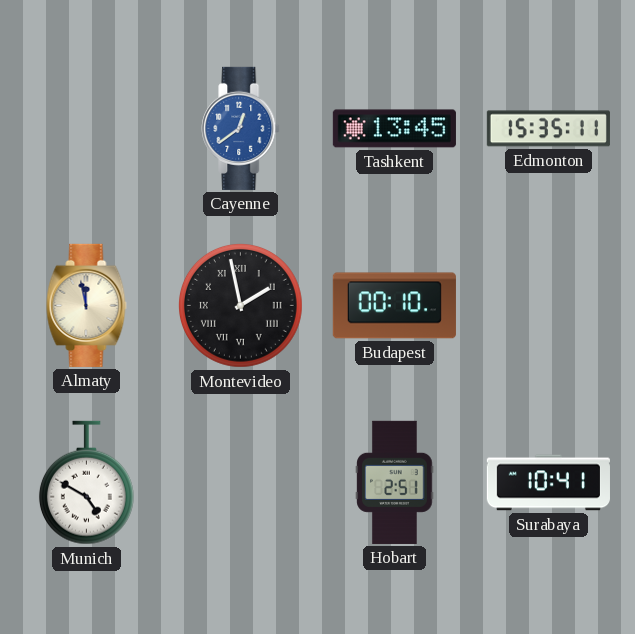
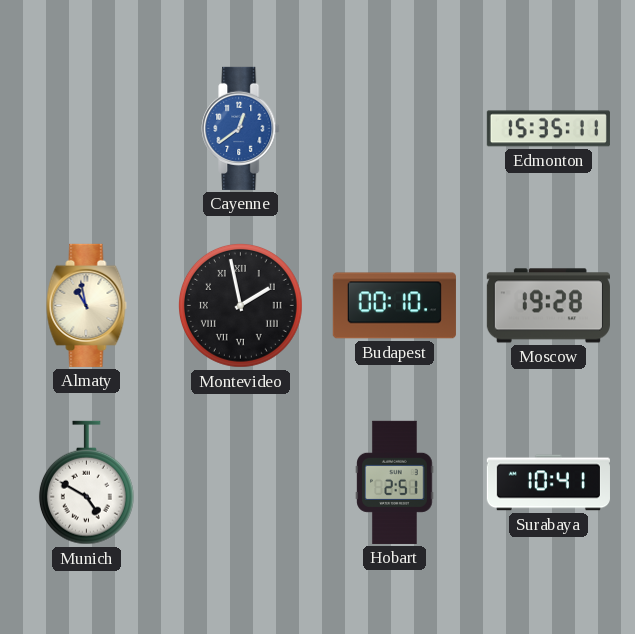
Tashkent: 13:45 -> none (394, 129)
Almaty: 11:58 -> 10:58 (87, 305)
Moscow: none -> 19:28 (548, 306)
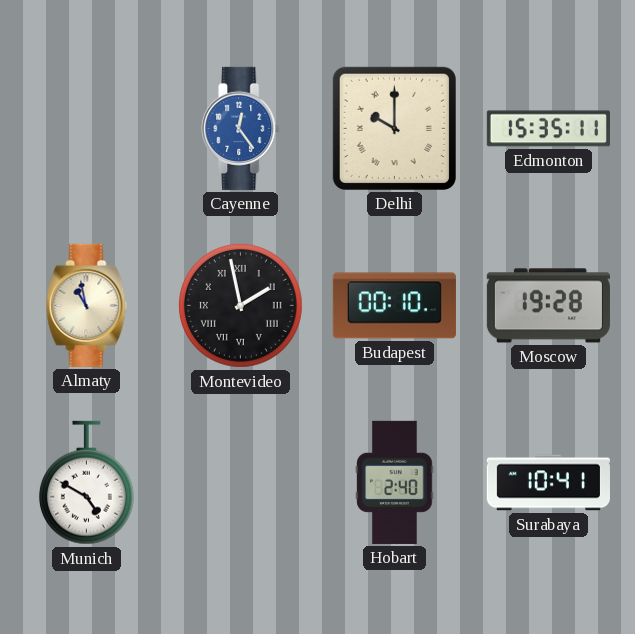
Cayenne: 12:39 -> 12:24 (241, 128)
Delhi: none -> 10:00 (394, 128)
Hobart: 2:51 -> 2:40 (395, 482)
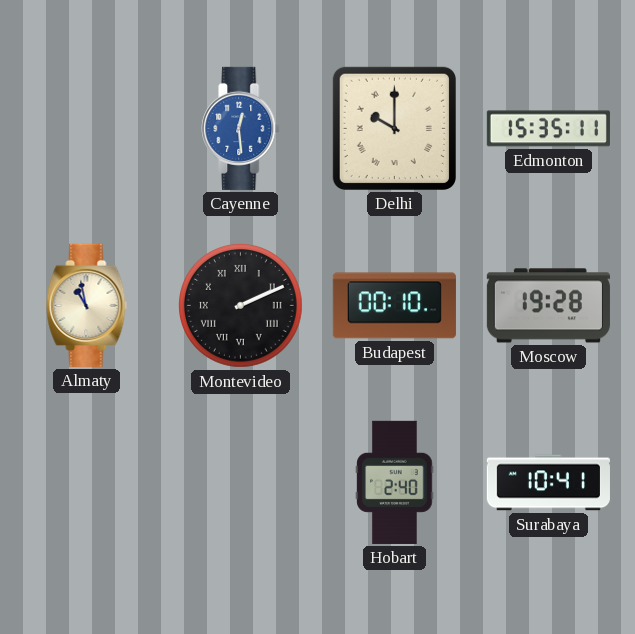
Cayenne: 12:24 -> 12:29 (241, 128)
Montevideo: 1:58 -> 2:11 (240, 305)
Munich: 4:50 -> none (86, 483)
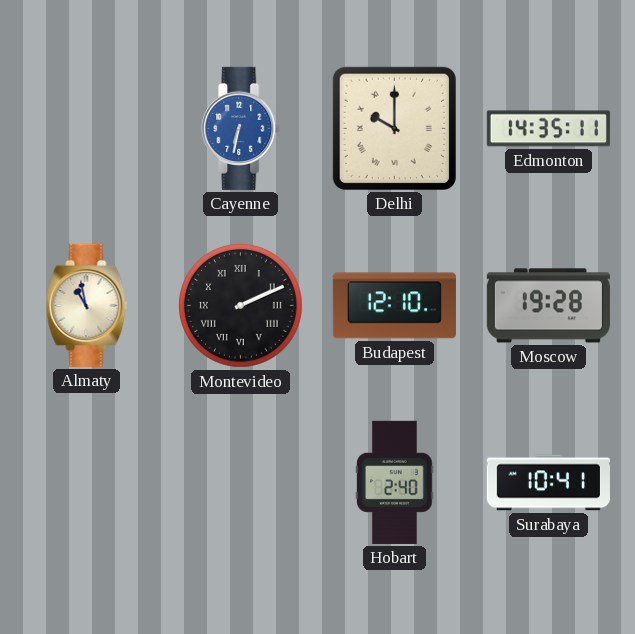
Cayenne: 12:29 -> 6:32 (241, 128)
Edmonton: 15:35 -> 14:35 (548, 129)
Budapest: 00:10 -> 12:10 (394, 306)
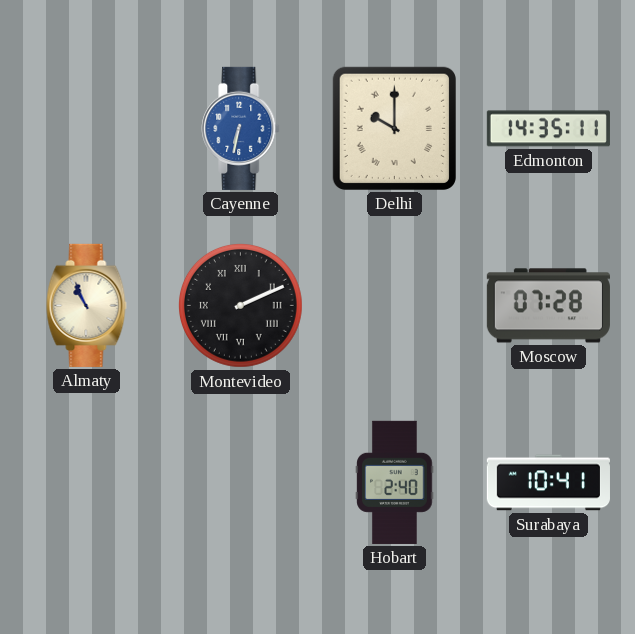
Almaty: 10:58 -> 10:56 (87, 305)
Budapest: 12:10 -> none (394, 306)
Moscow: 19:28 -> 07:28 (548, 306)
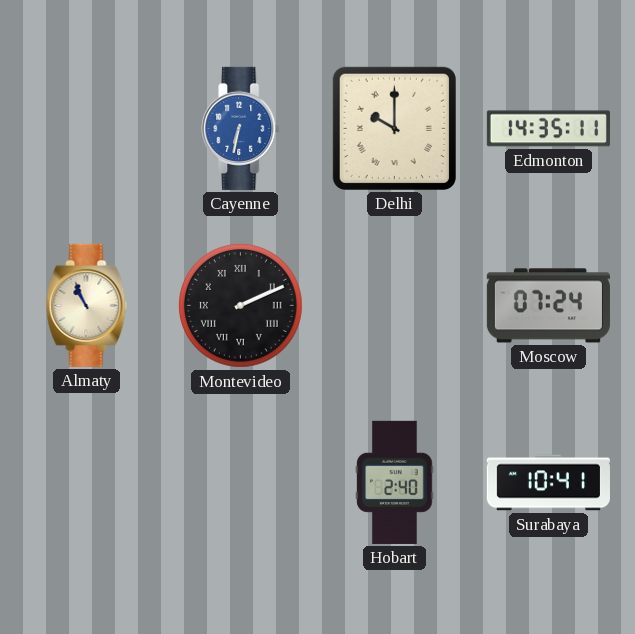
Moscow: 07:28 -> 07:24 (548, 306)
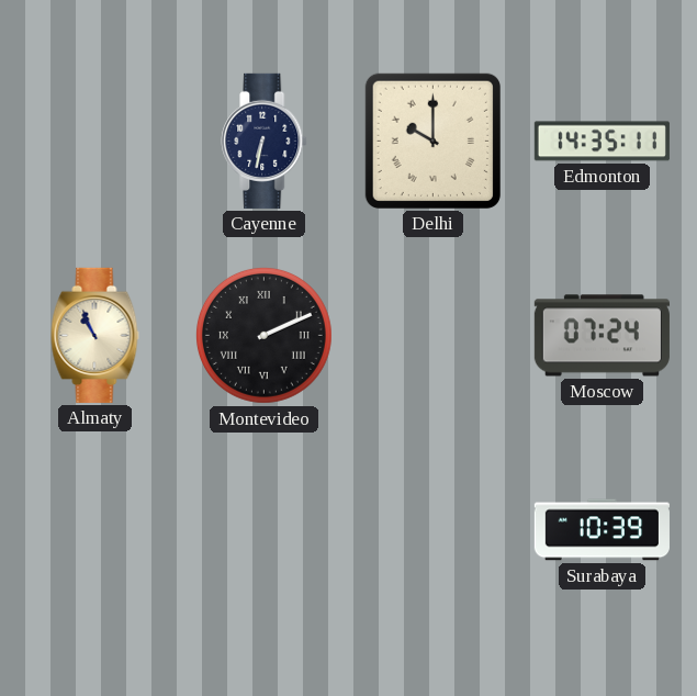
Cayenne dial: blue -> navy (265, 141)
Hobart: 2:40 -> none (395, 482)
Surabaya: 10:41 -> 10:39 (602, 530)
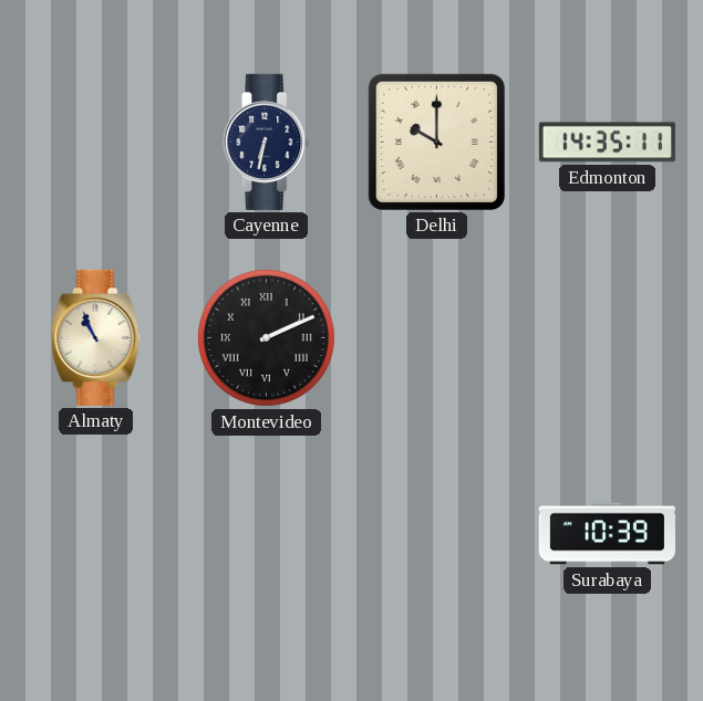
Moscow: 07:24 -> none (602, 336)
